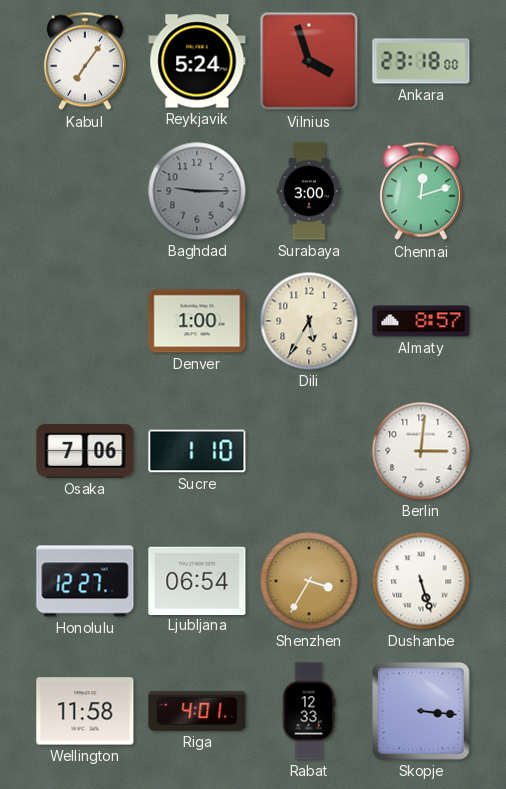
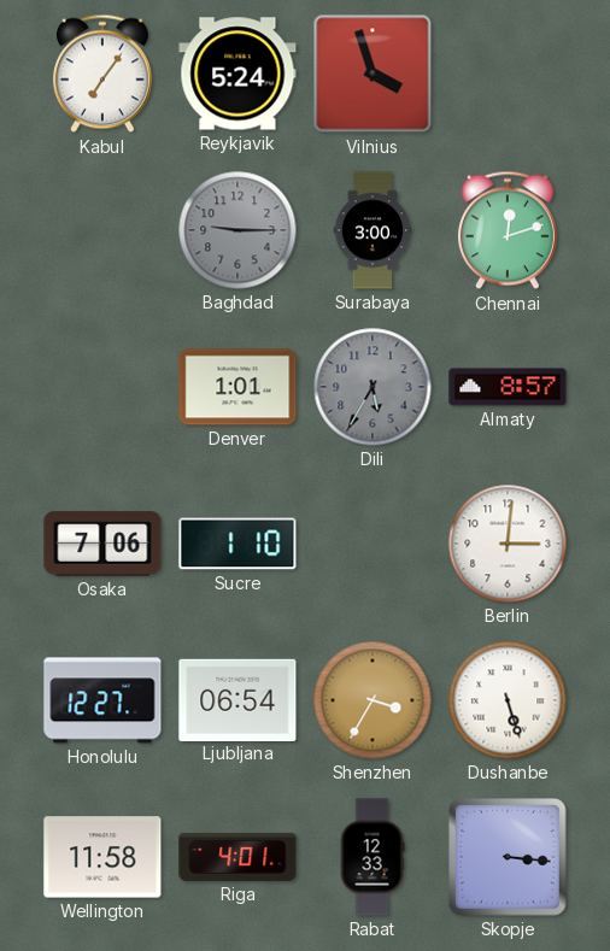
Ankara: 23:18 -> none (421, 61)
Denver: 1:00 -> 1:01 (237, 387)
Dili dial: cream -> grey (373, 387)
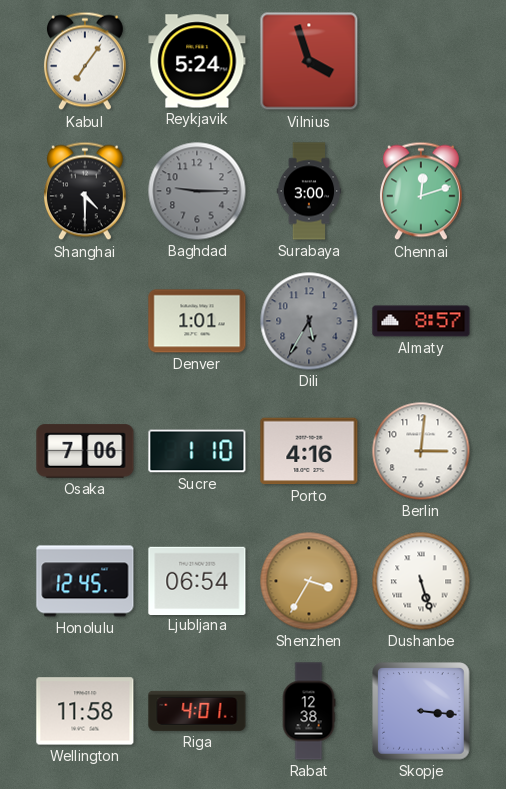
Shanghai: none -> 4:30 (85, 191)
Porto: none -> 4:16 (309, 451)
Honolulu: 12:27 -> 12:45 (85, 581)
Rabat: 12:33 -> 12:38 (309, 711)
